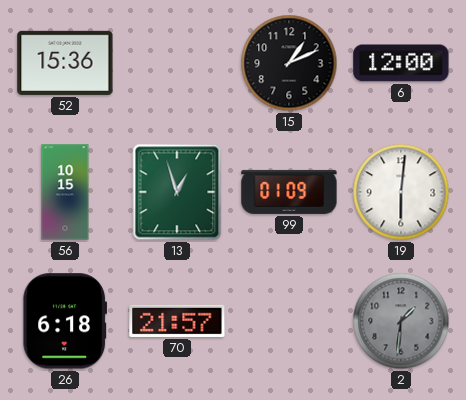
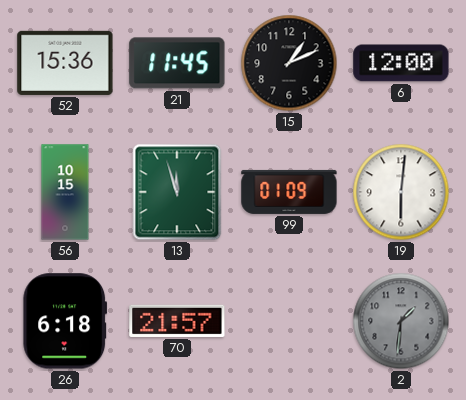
21: none -> 11:45 (177, 63)
13: 12:57 -> 11:57 (177, 192)
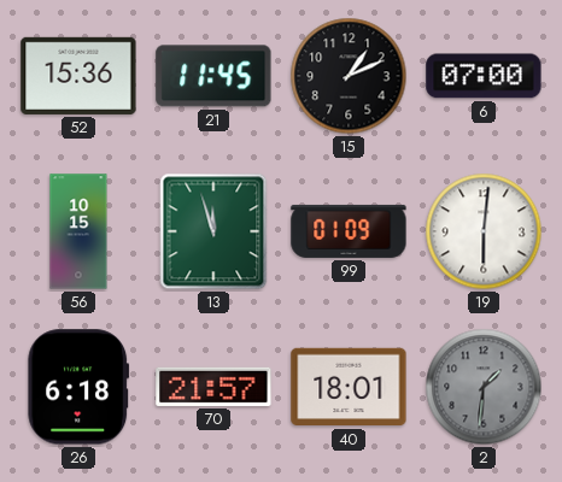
6: 12:00 -> 07:00 (484, 76)
40: none -> 18:01 (349, 387)
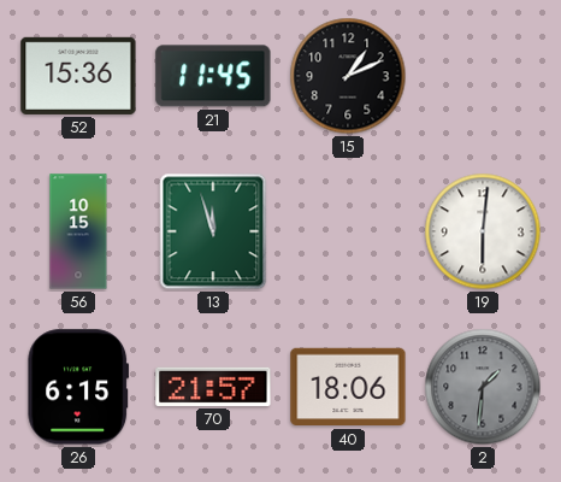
6: 07:00 -> none (484, 76)
99: 01:09 -> none (349, 231)
26: 6:18 -> 6:15 (78, 387)
40: 18:01 -> 18:06 (348, 387)
